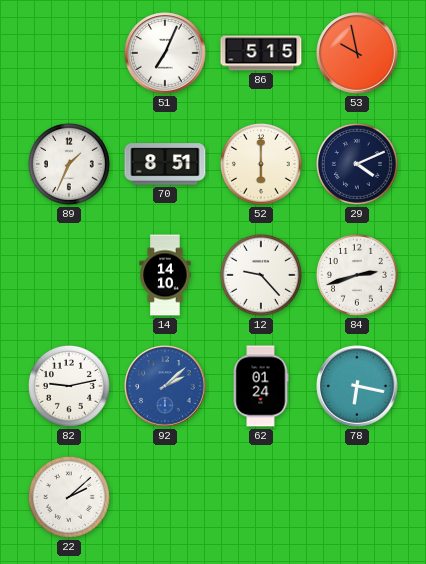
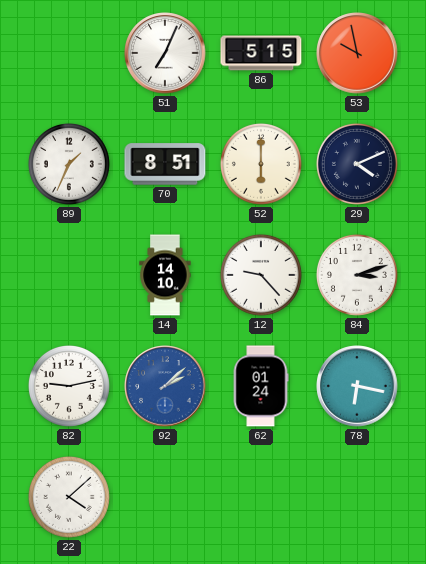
84: 2:42 -> 3:12 (357, 275)
22: 2:08 -> 4:08 (69, 497)
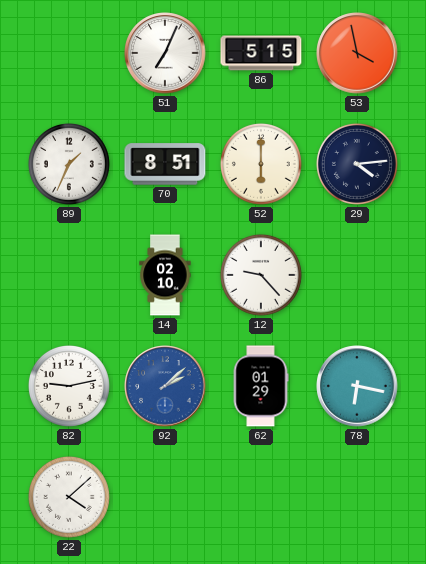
53: 9:58 -> 3:58 (357, 53)
29: 4:11 -> 4:14 (357, 164)
14: 14:10 -> 02:10 (165, 275)
84: 3:12 -> none (357, 275)
62: 01:24 -> 01:29 (261, 386)
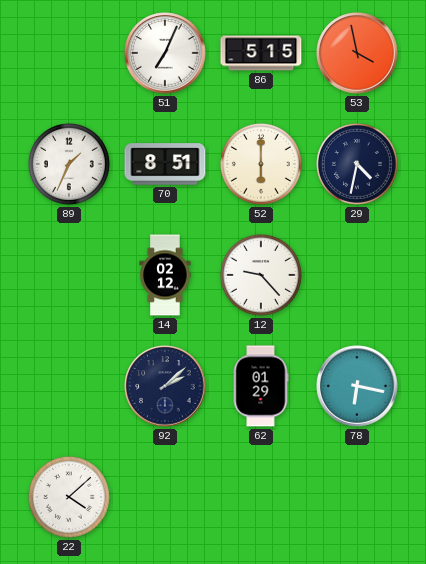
29: 4:14 -> 4:32 (357, 164)
14: 02:10 -> 02:12 (165, 275)
82: 9:13 -> none (69, 386)
92 dial: blue -> navy (165, 386)
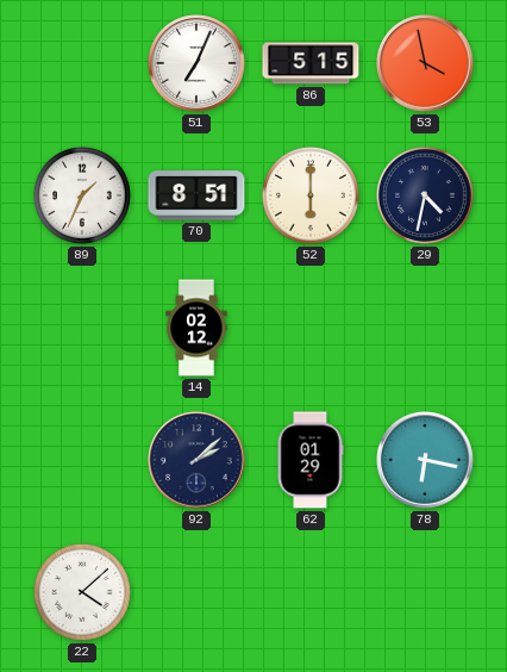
12: 9:23 -> none (261, 275)
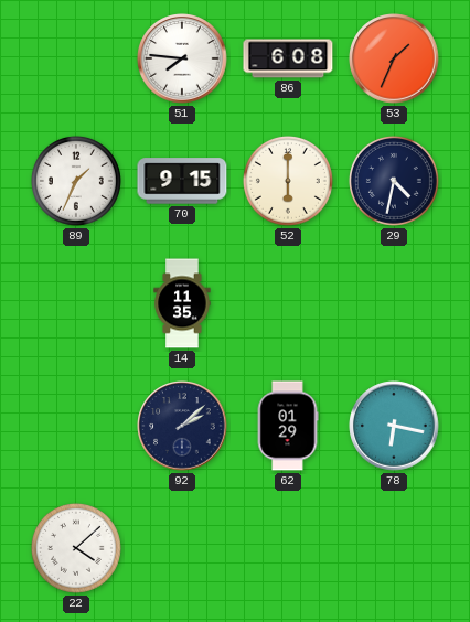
51: 7:04 -> 7:46 (182, 58)
86: 5:15 -> 6:08 (288, 58)
53: 3:58 -> 1:34 (394, 58)
70: 8:51 -> 9:15 (182, 181)
14: 02:12 -> 11:35 (182, 303)
